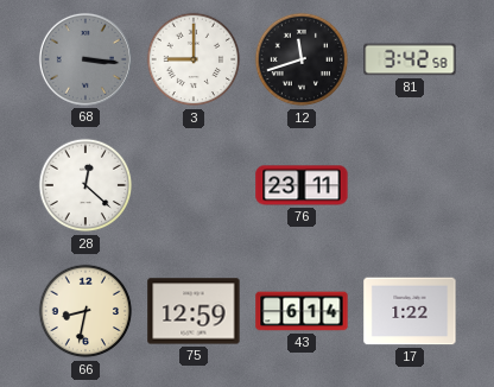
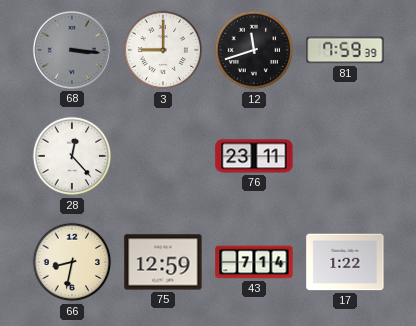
81: 3:42 -> 7:59 (345, 50)
28: 12:22 -> 12:23 (72, 156)
43: 6:14 -> 7:14 (254, 262)
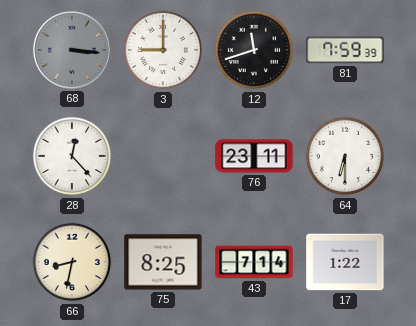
64: none -> 6:30 (345, 156)
75: 12:59 -> 8:25 (163, 262)
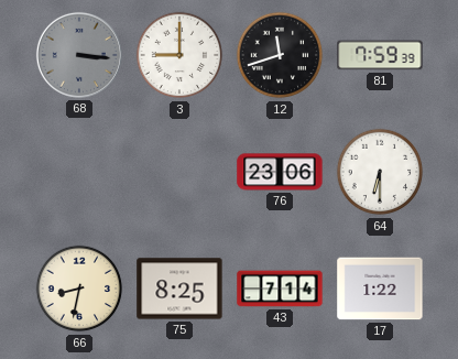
28: 12:23 -> none (72, 156)
76: 23:11 -> 23:06 (280, 172)
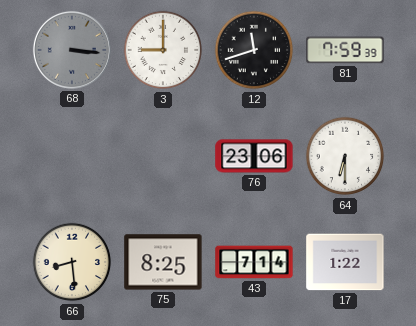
66: 8:32 -> 8:29 (72, 262)
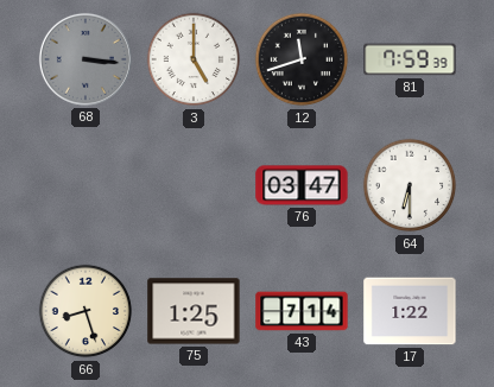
3: 9:00 -> 5:00 (194, 59)
76: 23:06 -> 03:47 (302, 185)
66: 8:29 -> 8:27 (85, 311)
75: 8:25 -> 1:25 (194, 311)
